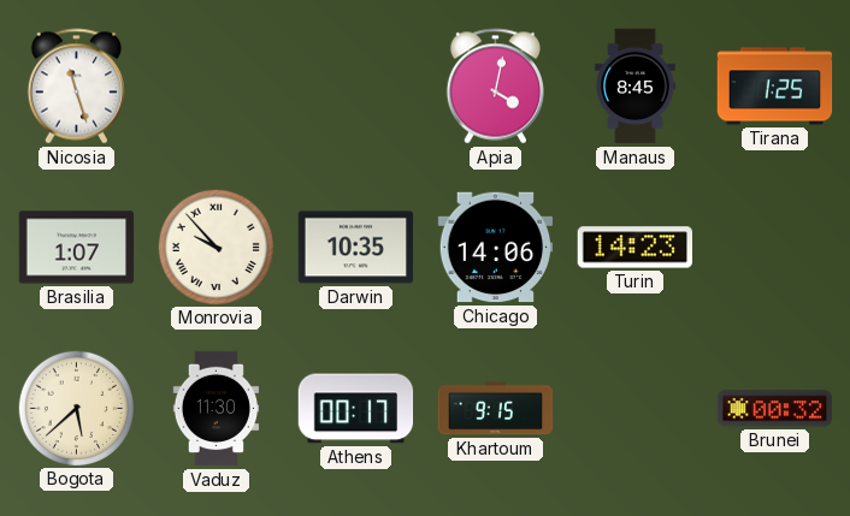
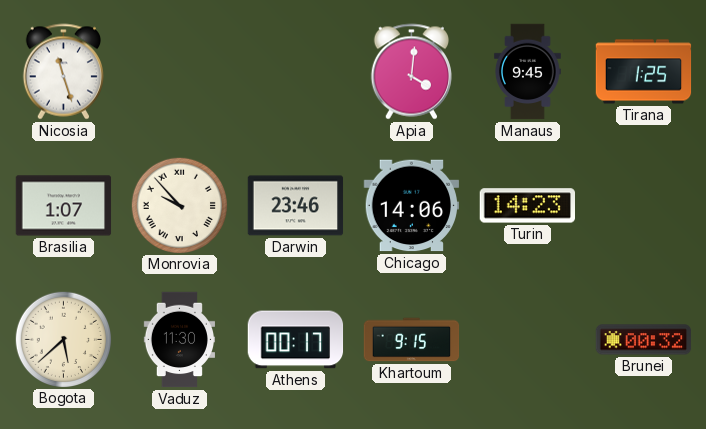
Apia: 4:02 -> 4:01 (411, 72)
Manaus: 8:45 -> 9:45 (527, 72)
Darwin: 10:35 -> 23:46 (296, 206)
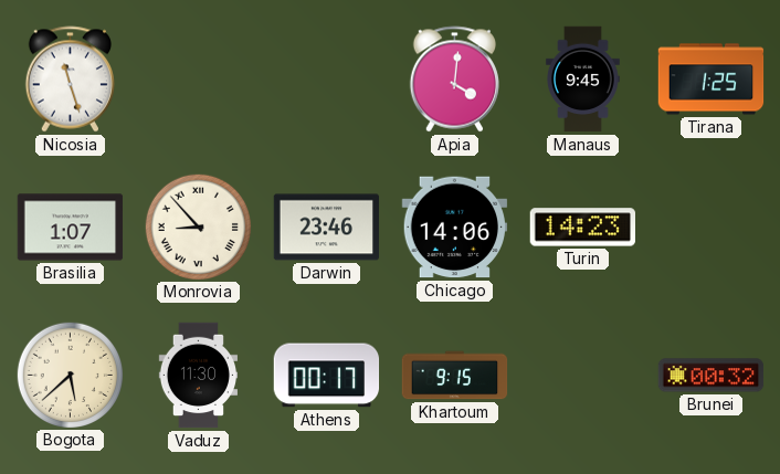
Monrovia: 9:53 -> 8:53 (198, 227)
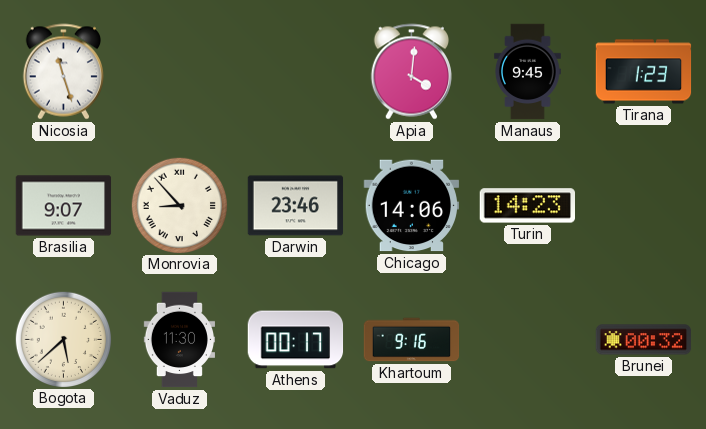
Tirana: 1:25 -> 1:23 (644, 72)
Brasilia: 1:07 -> 9:07 (64, 206)
Khartoum: 9:15 -> 9:16 (412, 340)
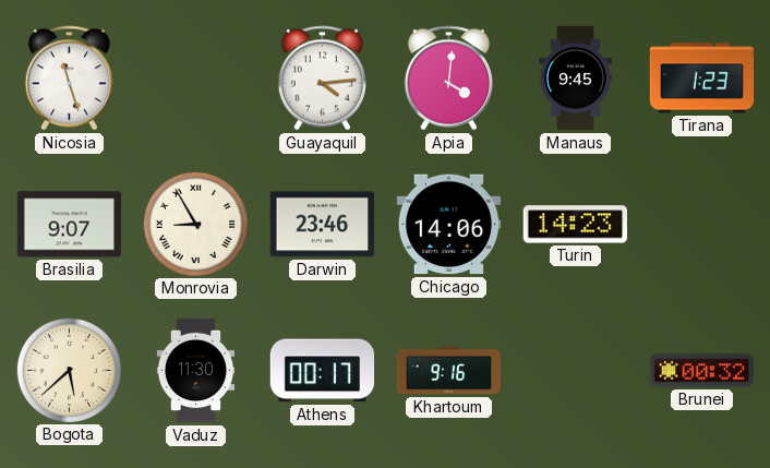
Guayaquil: none -> 4:14 (322, 79)
Monrovia: 8:53 -> 8:55 (195, 224)
